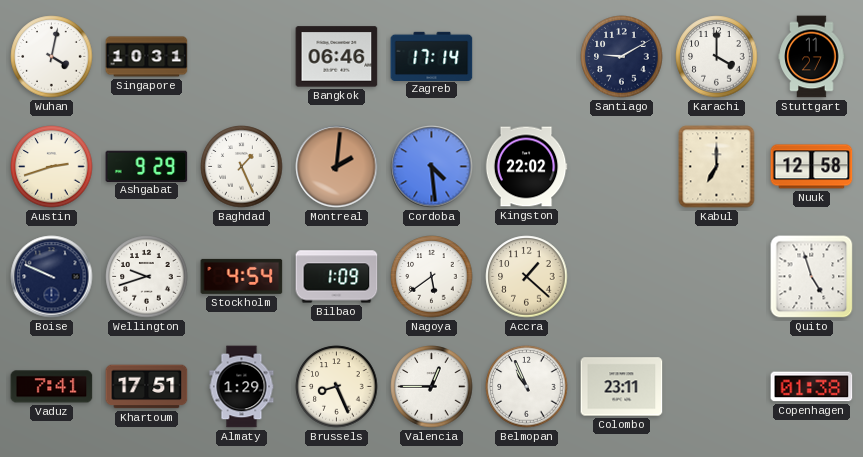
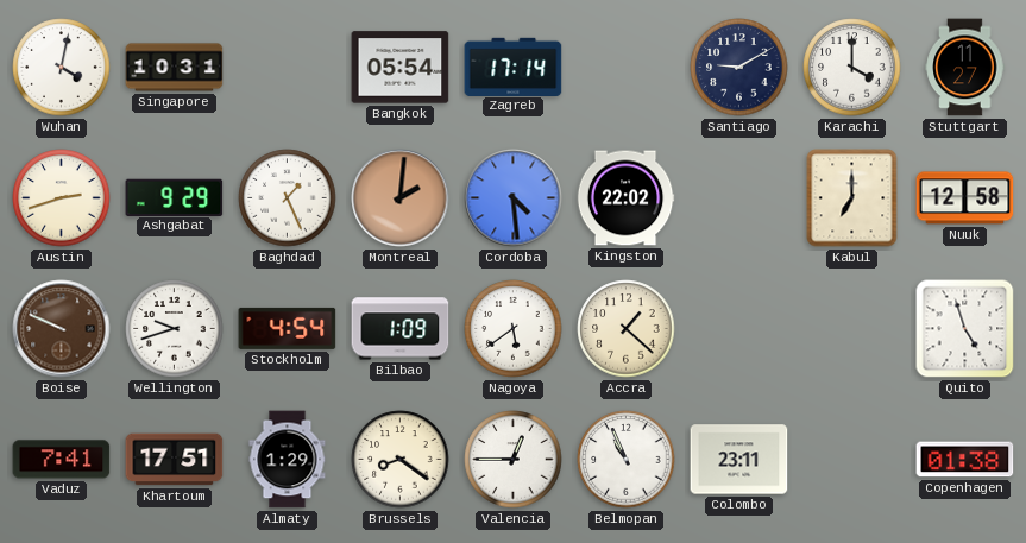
Bangkok: 06:46 -> 05:54 (401, 68)
Boise dial: navy -> brown (62, 329)
Brussels: 8:26 -> 8:21 (401, 460)
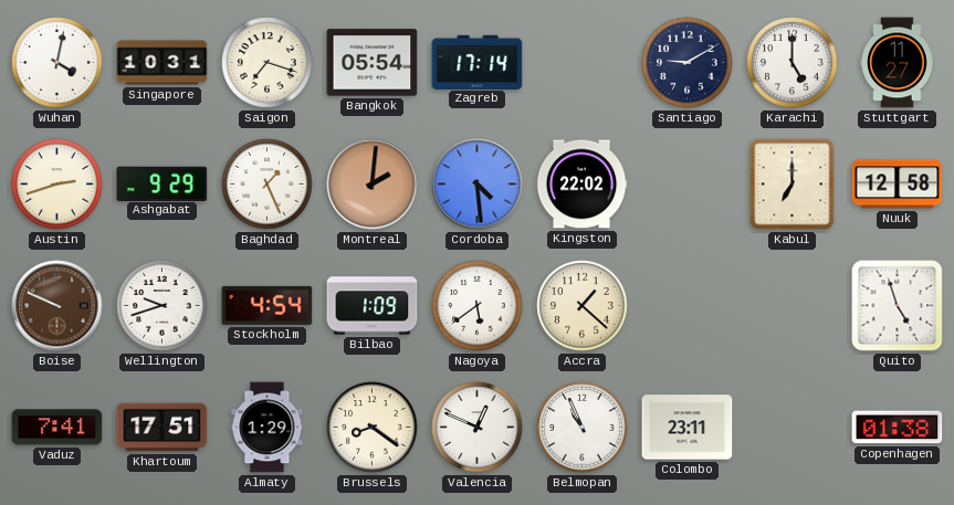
Saigon: none -> 7:18 (268, 63)
Karachi: 4:00 -> 5:00 (793, 63)
Valencia: 12:45 -> 12:49 (478, 428)
